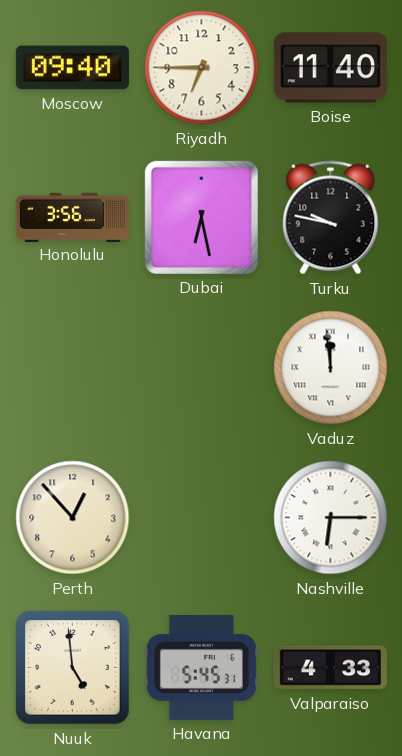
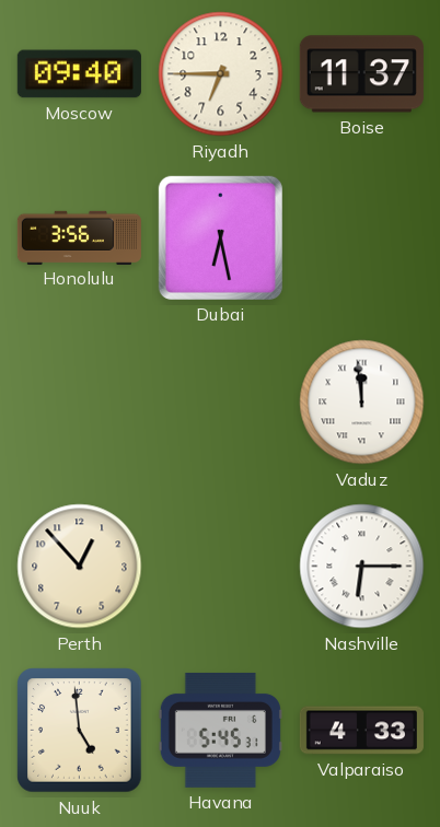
Boise: 11:40 -> 11:37 (361, 74)
Turku: 9:47 -> none (331, 218)
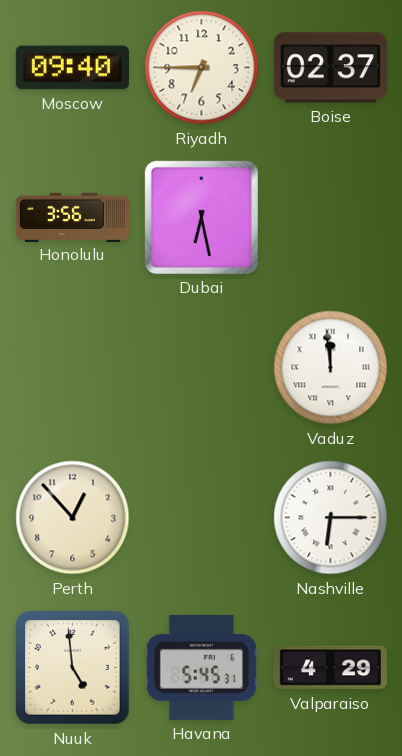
Boise: 11:37 -> 02:37 (330, 68)
Valparaiso: 4:33 -> 4:29 (330, 668)
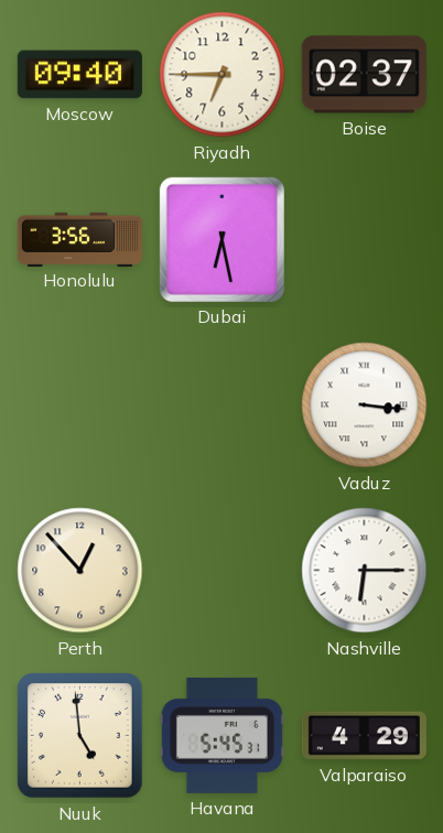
Vaduz: 11:59 -> 3:16 (365, 405)
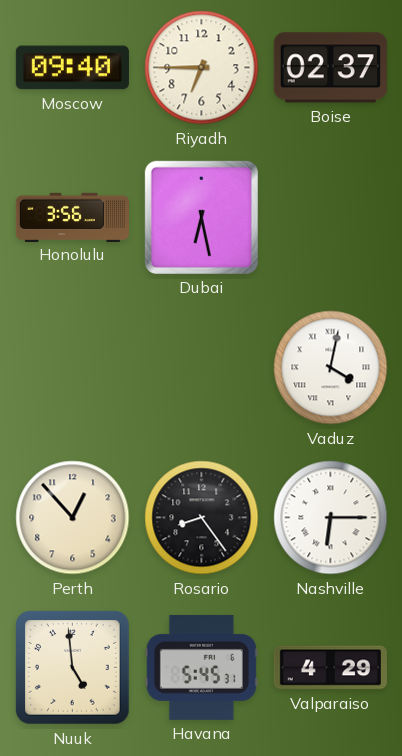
Vaduz: 3:16 -> 4:02 (331, 368)
Rosario: none -> 8:24 (202, 518)
